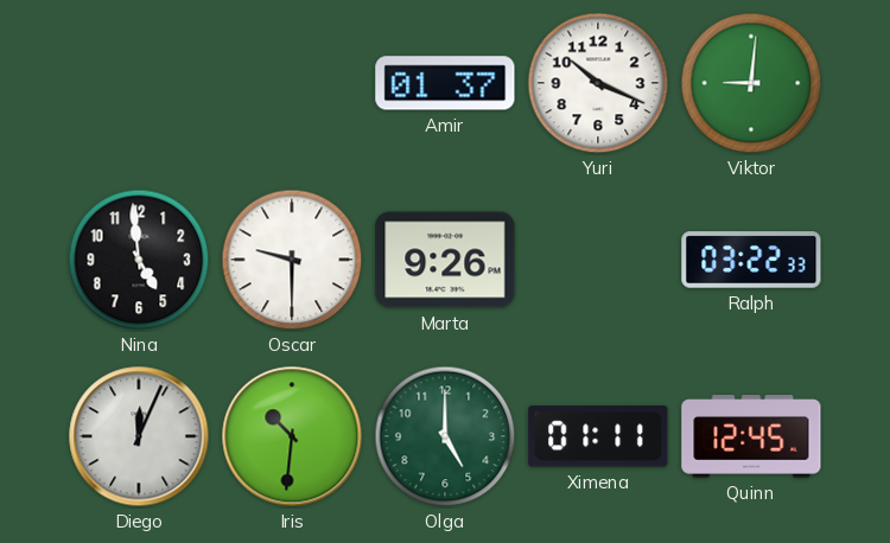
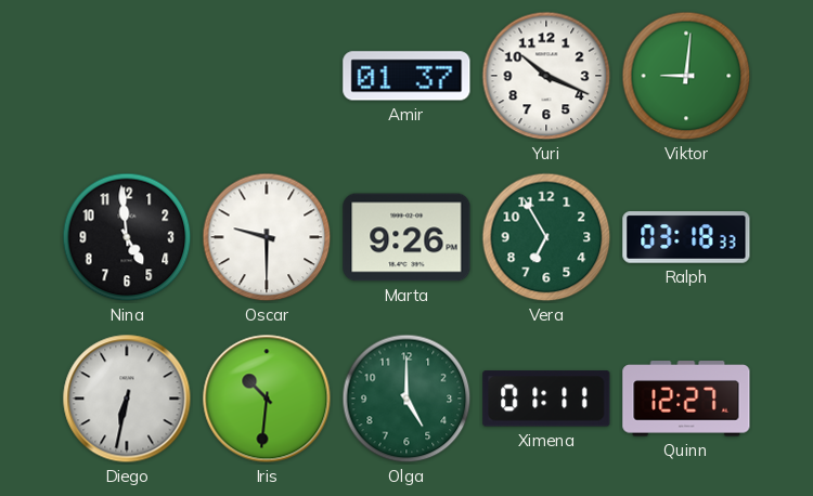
Vera: none -> 6:55 (546, 237)
Ralph: 03:22 -> 03:18 (686, 237)
Diego: 12:04 -> 6:32 (127, 399)
Quinn: 12:45 -> 12:27 (686, 399)
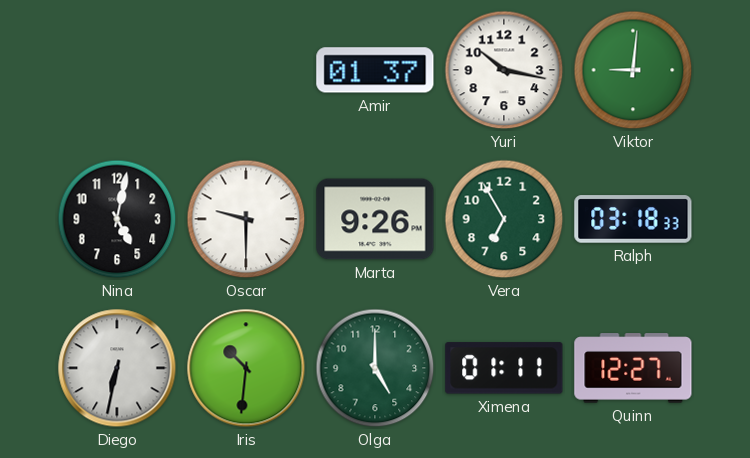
Yuri: 10:19 -> 10:17 (504, 70)
Nina: 4:59 -> 5:02 (117, 219)
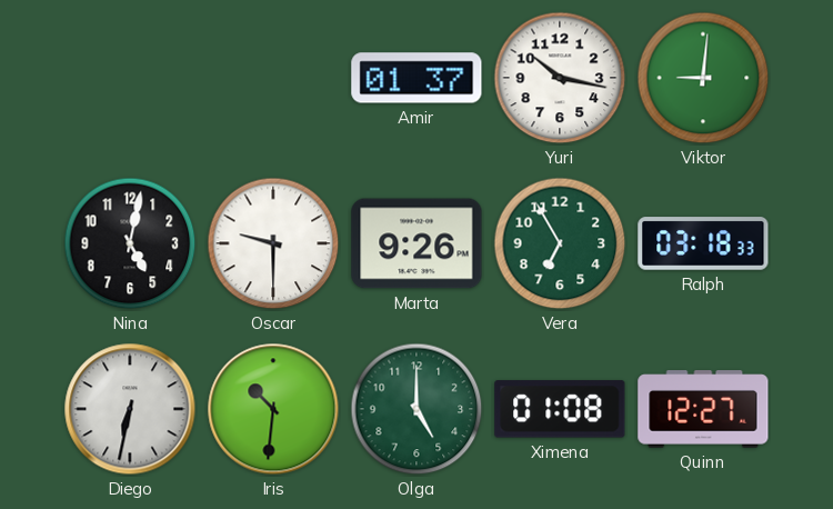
Ximena: 01:11 -> 01:08 (560, 409)
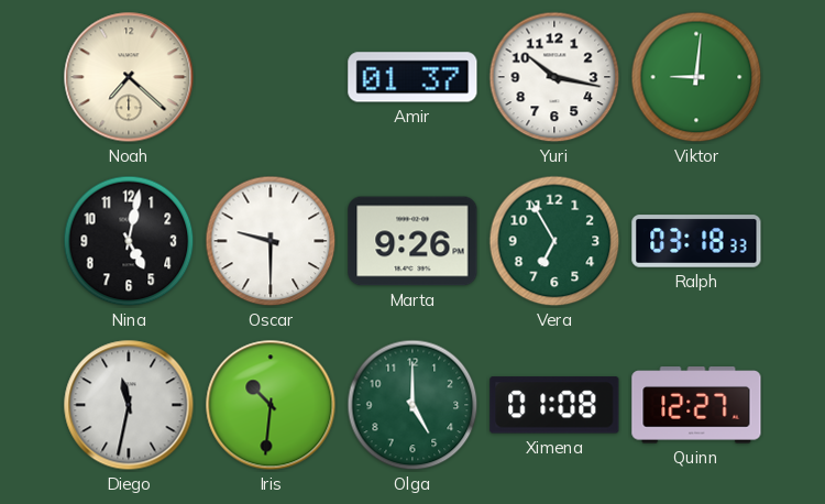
Noah: none -> 7:22 (129, 77)
Diego: 6:32 -> 11:32 (129, 405)
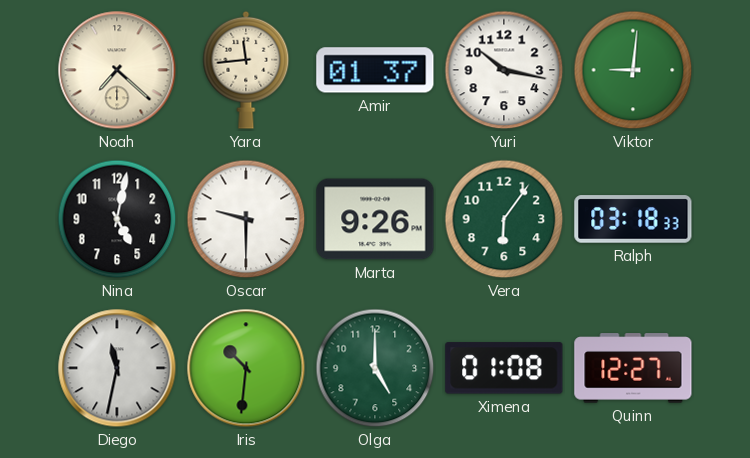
Yara: none -> 11:44 (246, 70)
Vera: 6:55 -> 6:06 (504, 219)
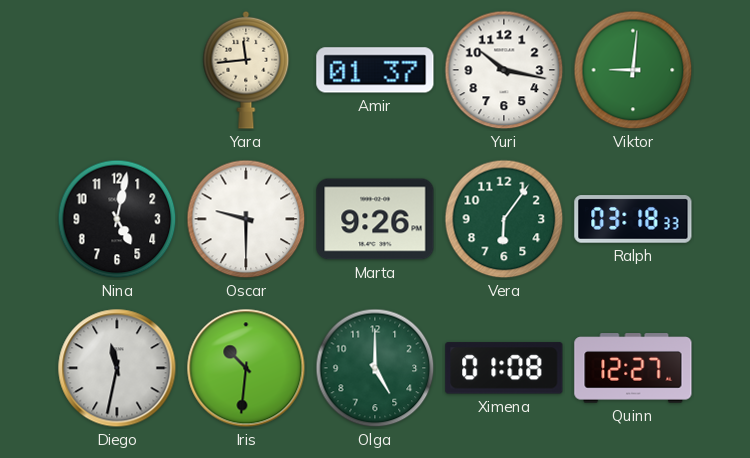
Noah: 7:22 -> none (117, 70)
